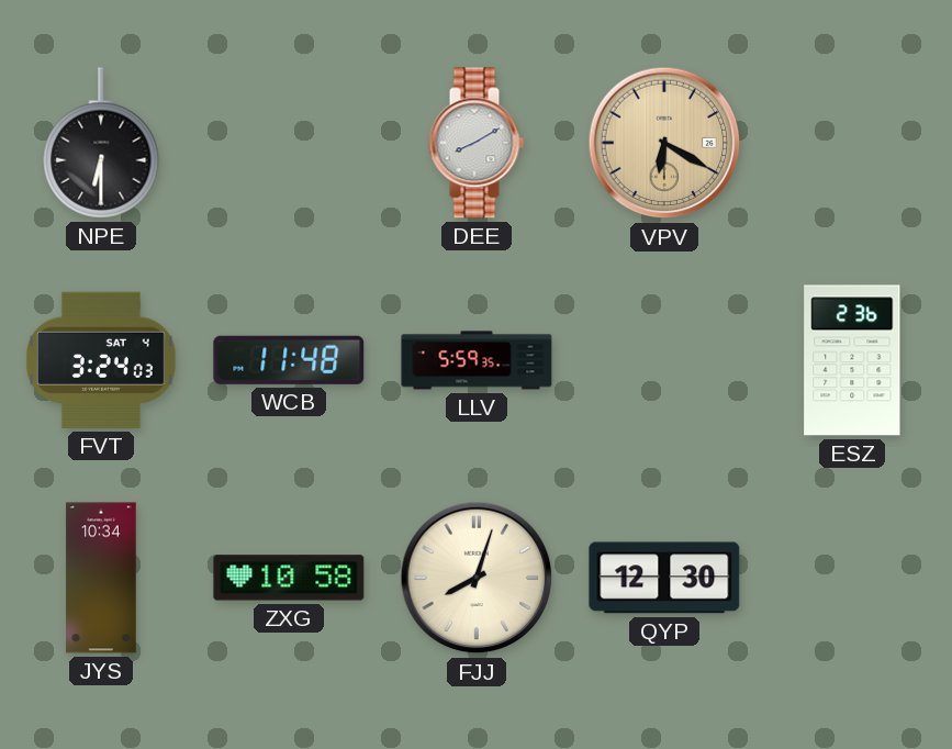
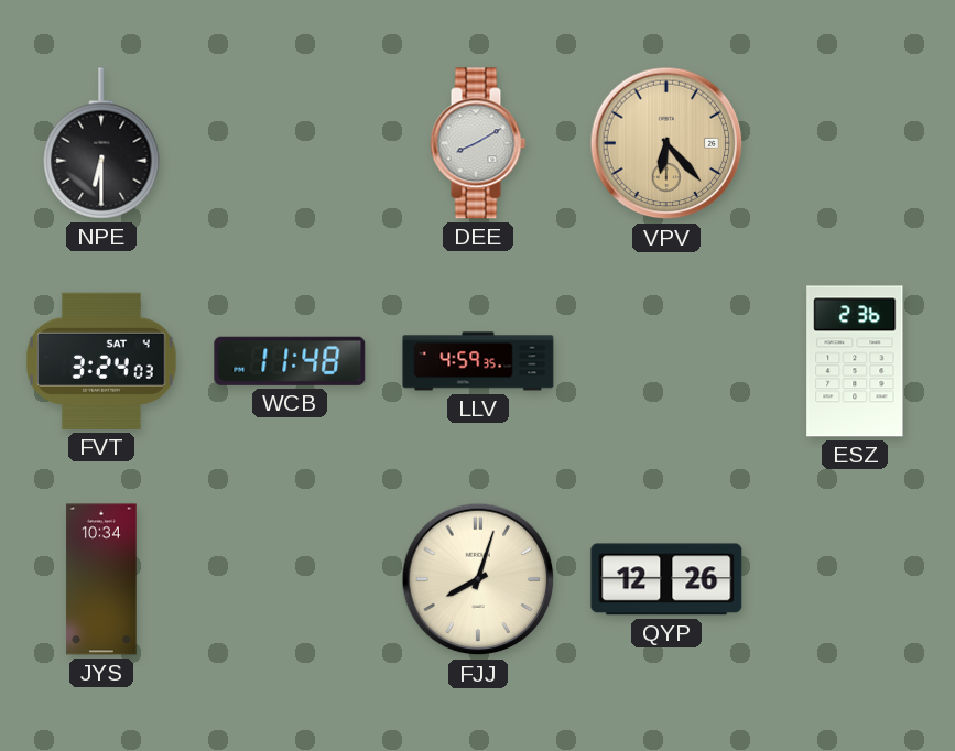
VPV: 6:20 -> 6:23 (666, 143)
LLV: 5:59 -> 4:59 (478, 361)
ZXG: 10:58 -> none (289, 578)
QYP: 12:30 -> 12:26 (666, 579)
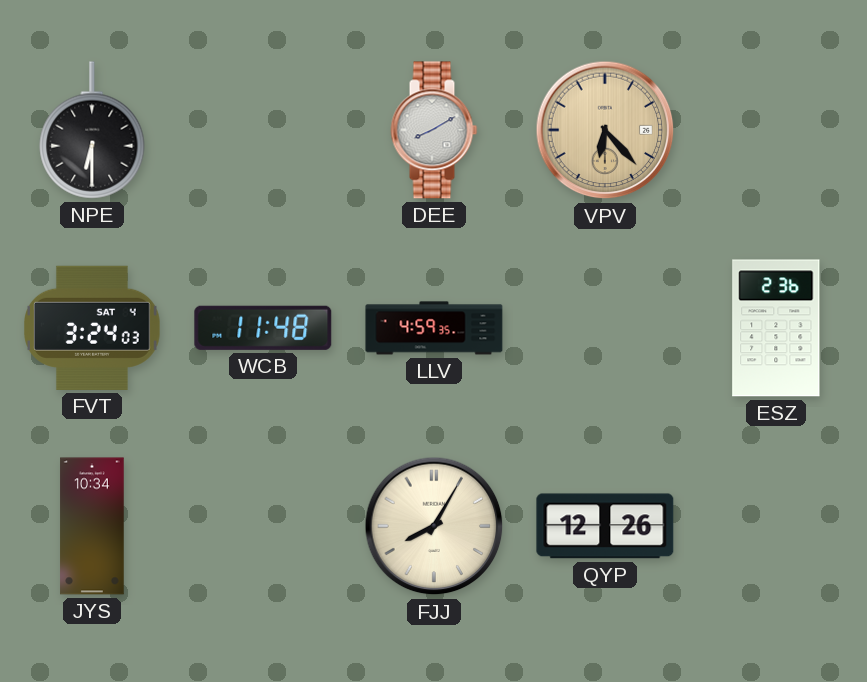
FJJ: 8:03 -> 8:05 (434, 526)
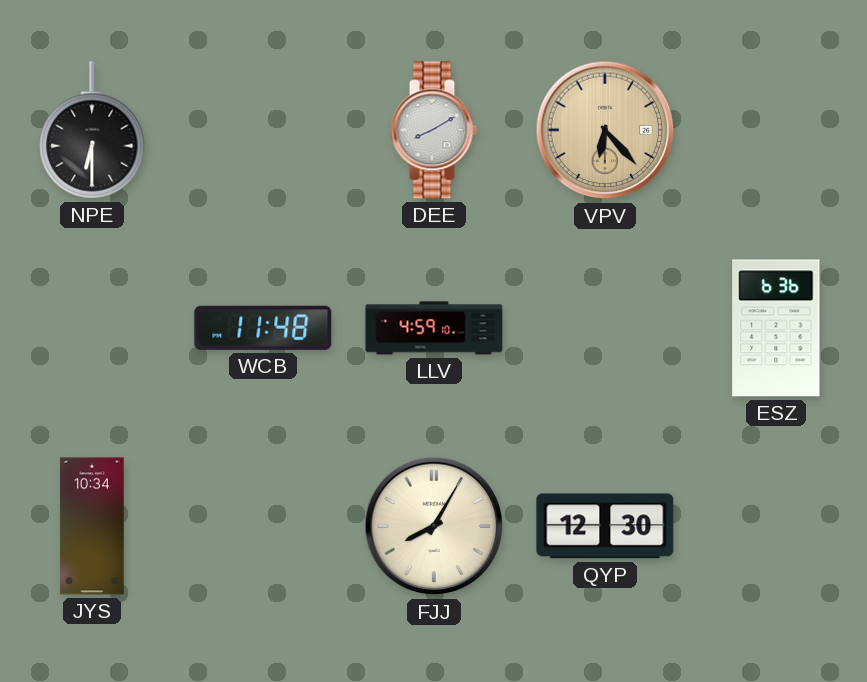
FVT: 3:24 -> none (93, 328)
LLV: 4:59:35 -> 4:59:10 (434, 328)
ESZ: 2:36 -> 6:36 (776, 328)
QYP: 12:26 -> 12:30 (605, 526)
